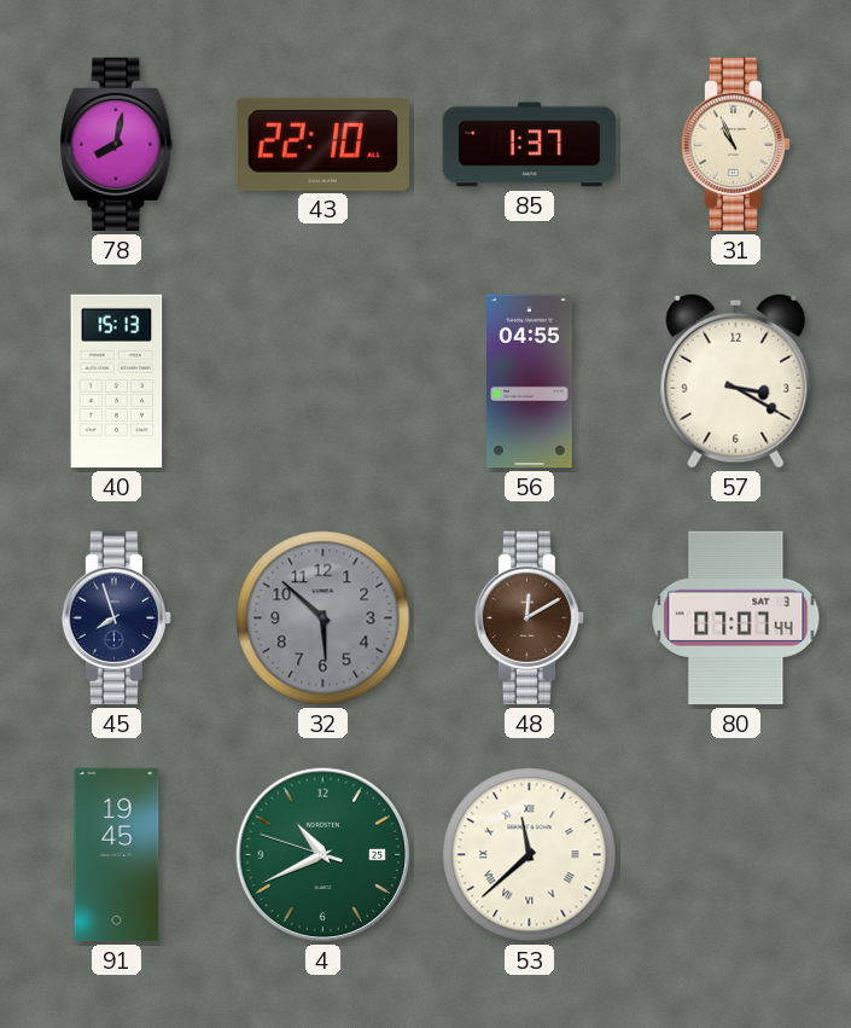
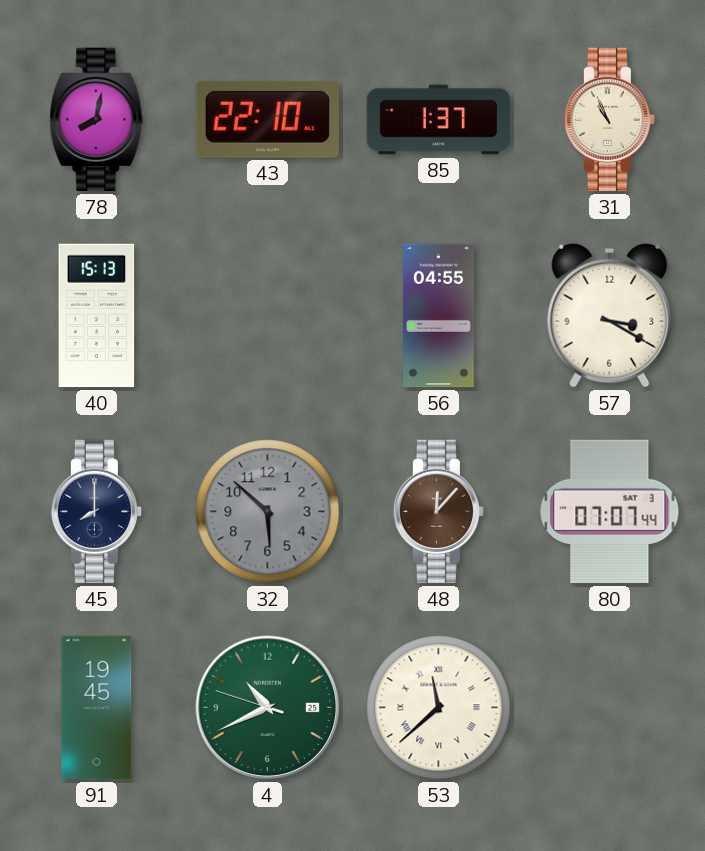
45: 7:57 -> 8:00 (96, 512)
48: 12:10 -> 12:07 (438, 512)
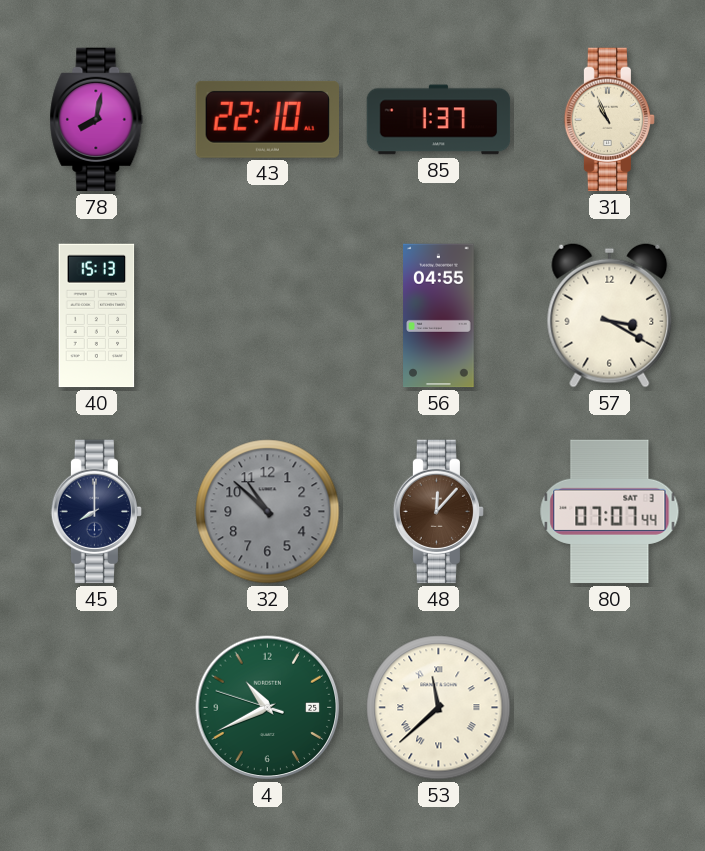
32: 5:52 -> 10:52 (268, 512)
91: 19:45 -> none (97, 708)
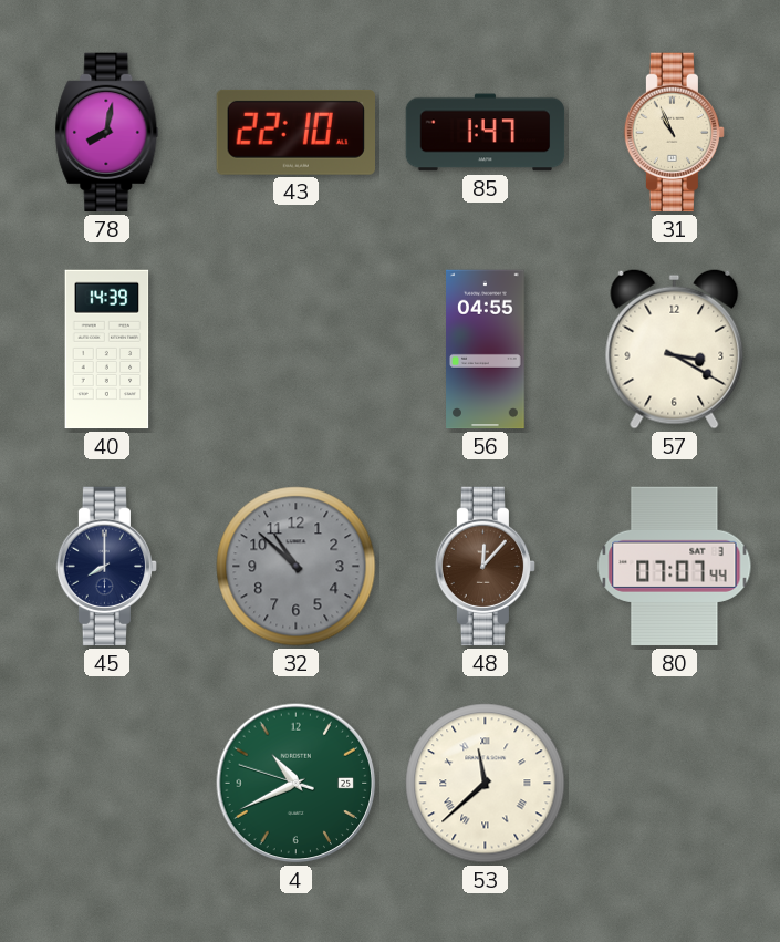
85: 1:37 -> 1:47 (486, 133)
40: 15:13 -> 14:39 (107, 350)
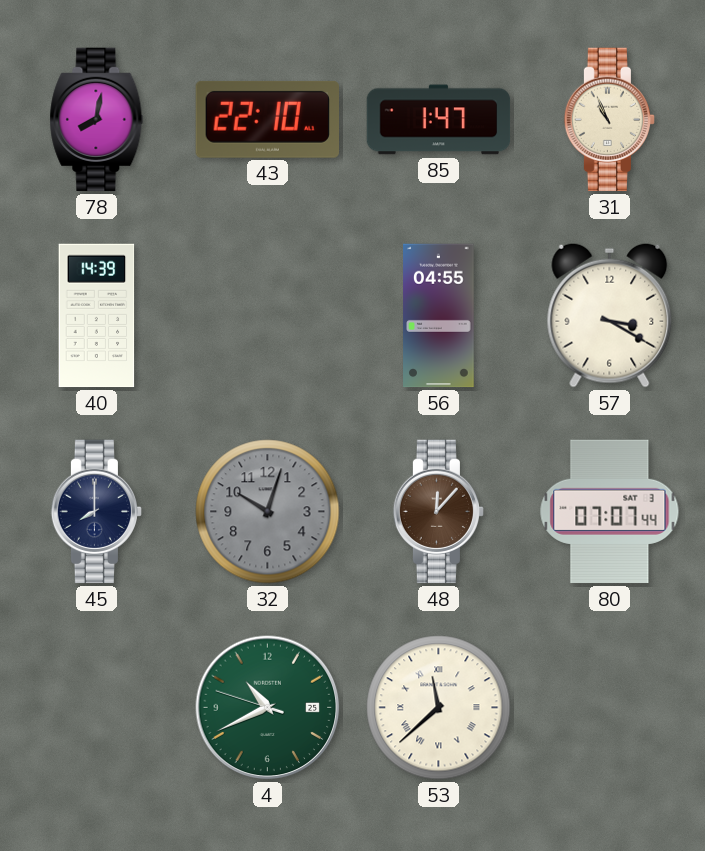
32: 10:52 -> 10:03 (268, 512)
